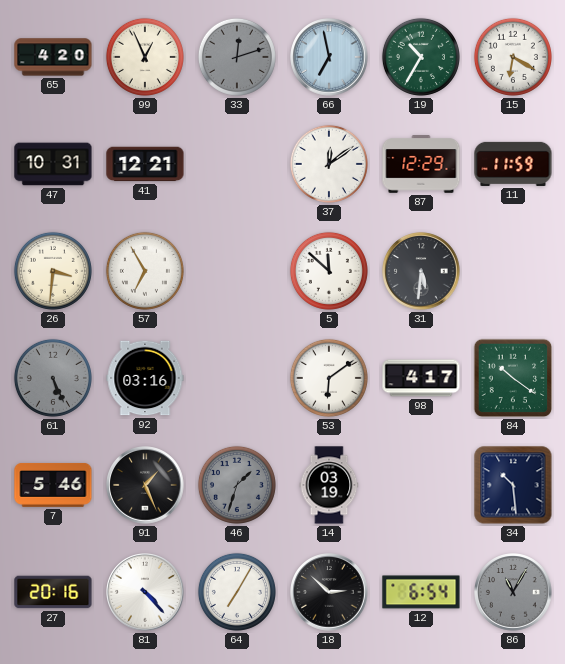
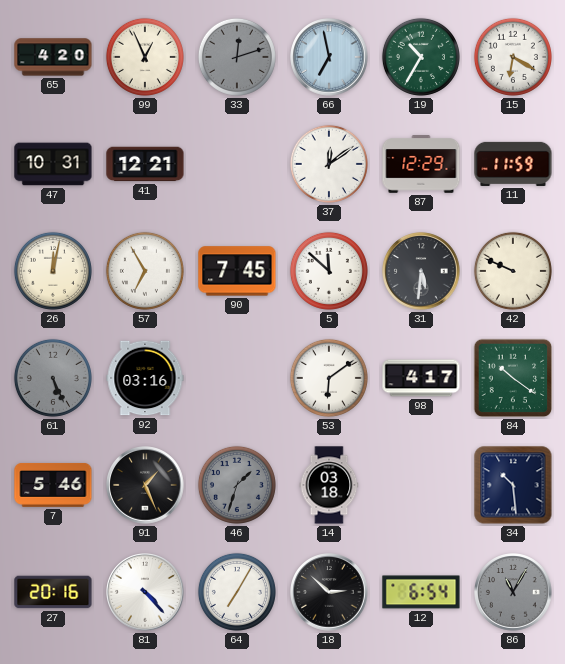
26: 3:31 -> 12:02 (53, 271)
90: none -> 7:45 (237, 271)
42: none -> 9:49 (513, 271)
14: 03:19 -> 03:18 (329, 485)
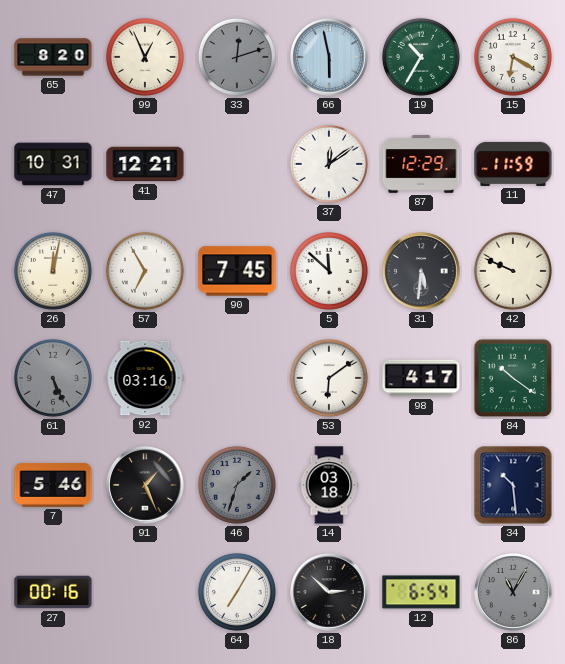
65: 4:20 -> 8:20 (53, 57)
66: 6:58 -> 5:58 (329, 57)
27: 20:16 -> 00:16 (53, 592)
81: 4:23 -> none (145, 592)
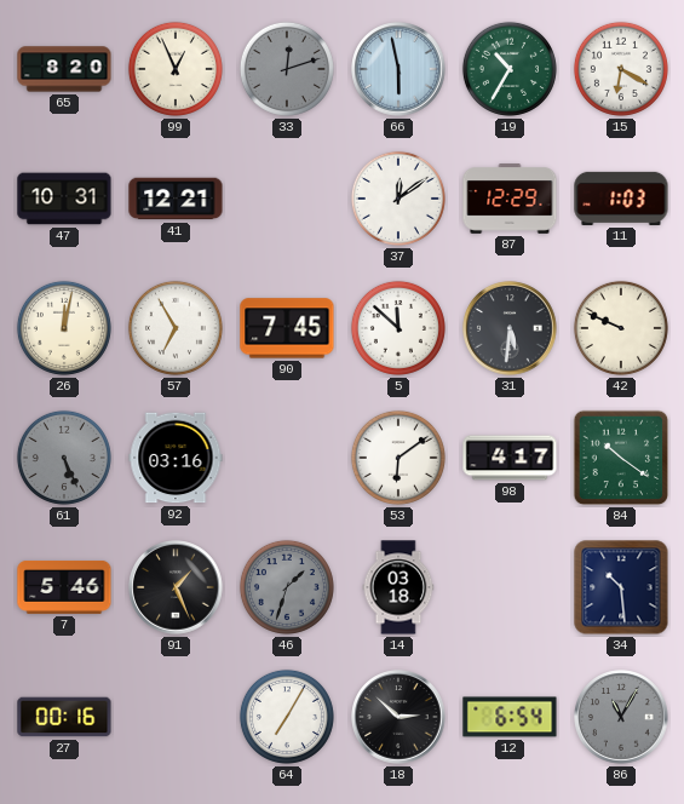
11: 11:59 -> 1:03 (621, 199)
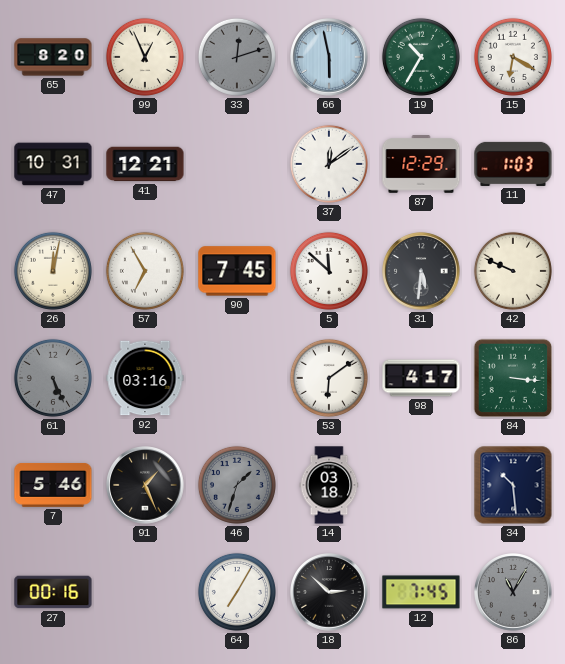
84: 10:21 -> 3:16 (513, 378)
12: 6:54 -> 7:45 (421, 592)
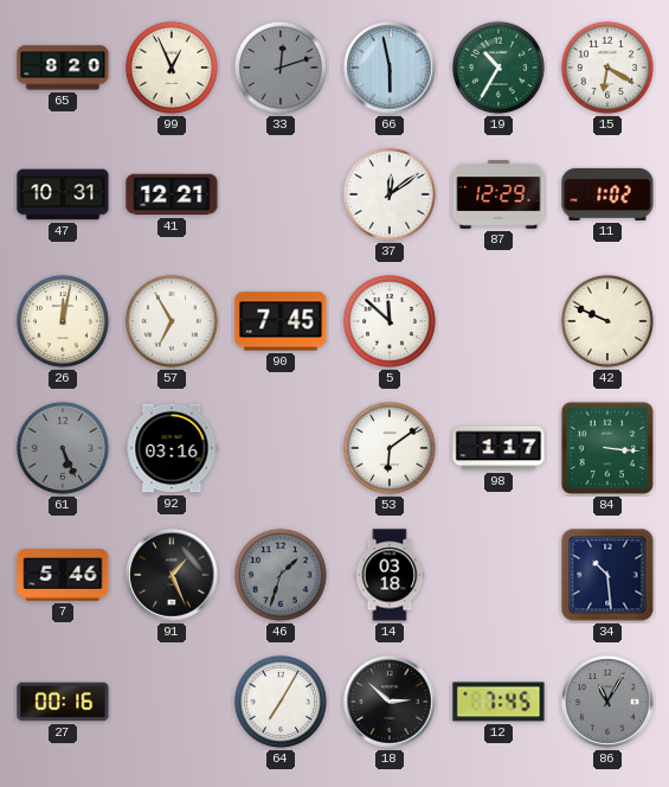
11: 1:03 -> 1:02 (607, 194)
31: 5:31 -> none (421, 271)
98: 4:17 -> 1:17 (498, 448)
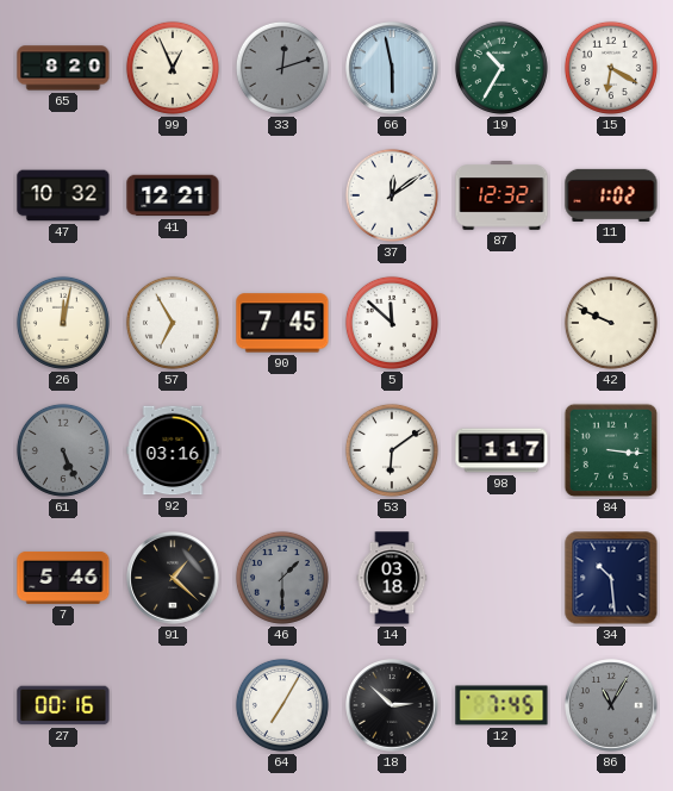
47: 10:31 -> 10:32 (63, 195)
87: 12:29 -> 12:32 (501, 195)
91: 1:26 -> 1:22 (173, 578)
46: 1:33 -> 1:30 (282, 578)
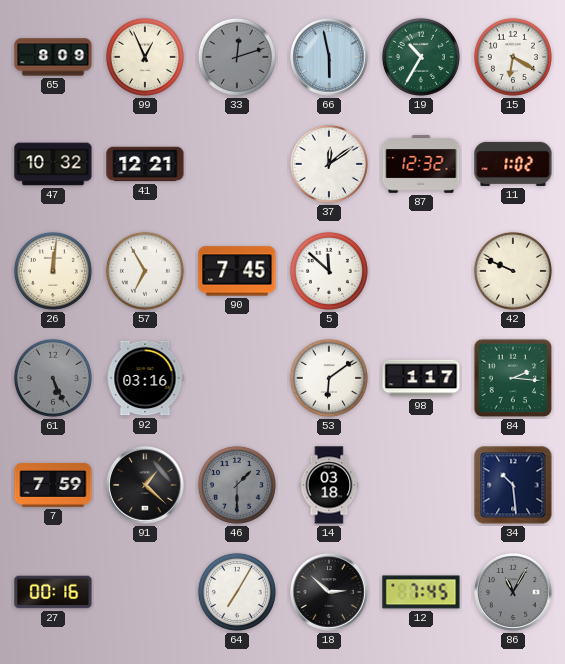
65: 8:20 -> 8:09 (53, 57)
26: 12:02 -> 12:01 (53, 271)
84: 3:16 -> 2:16 (513, 378)
7: 5:46 -> 7:59 (53, 485)
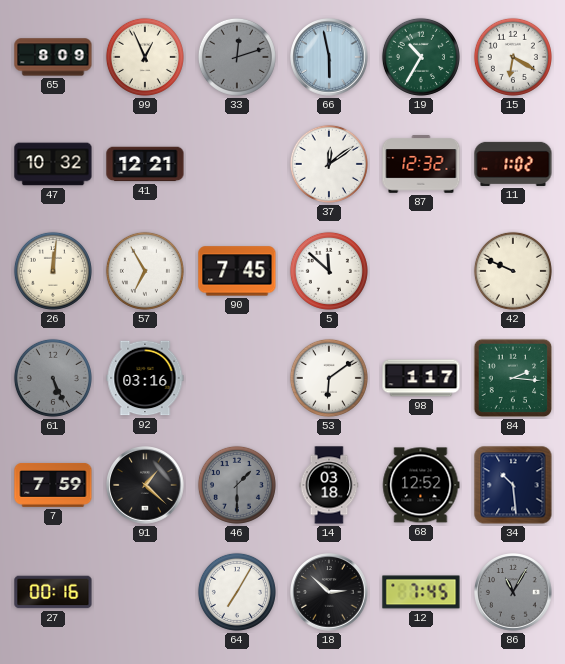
68: none -> 12:52 (421, 485)
